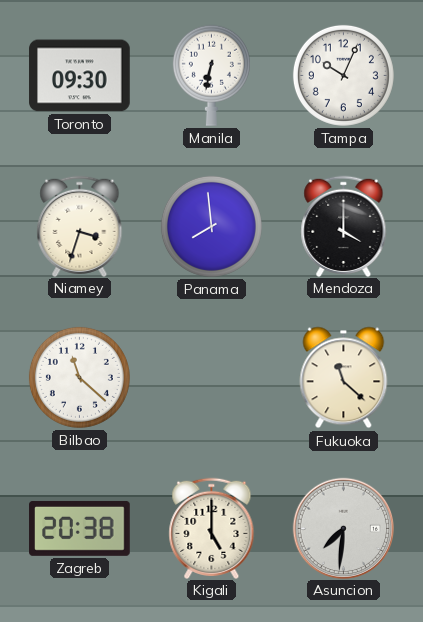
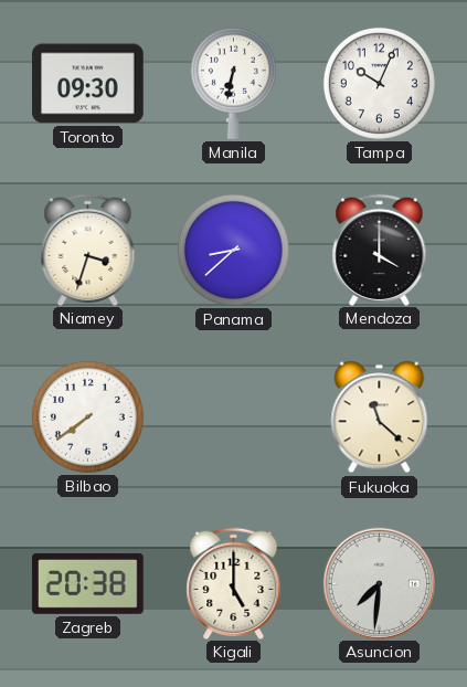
Panama: 7:59 -> 8:38 (233, 250)
Bilbao: 11:22 -> 7:39 (87, 416)
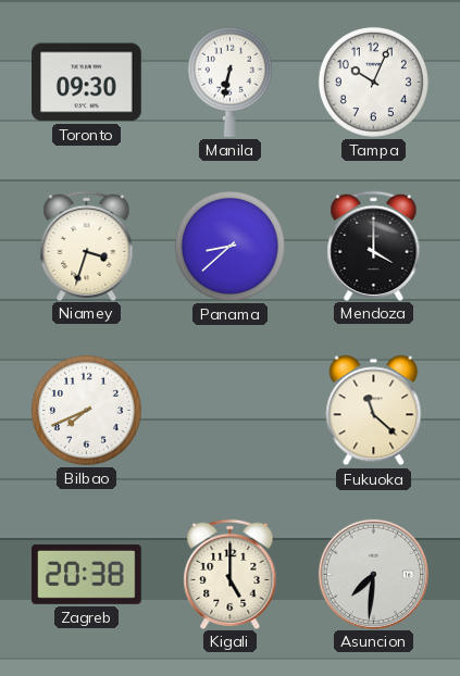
Bilbao: 7:39 -> 7:41 (86, 410)
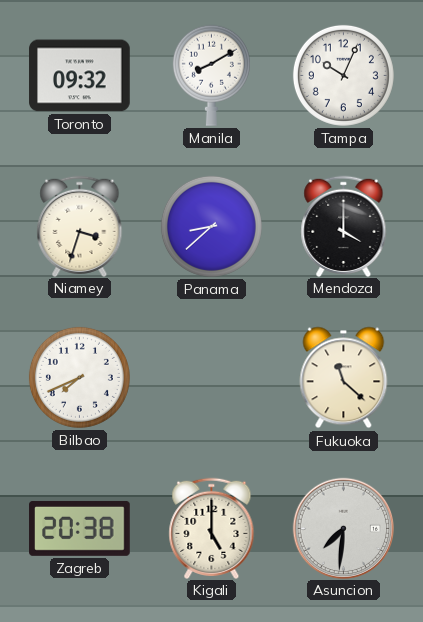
Toronto: 09:30 -> 09:32 (80, 76)
Manila: 6:32 -> 8:10 (211, 75)
